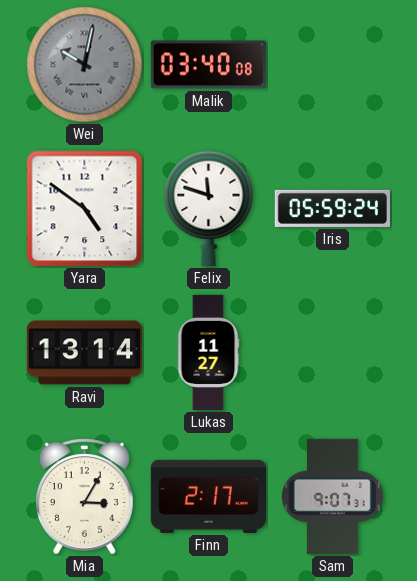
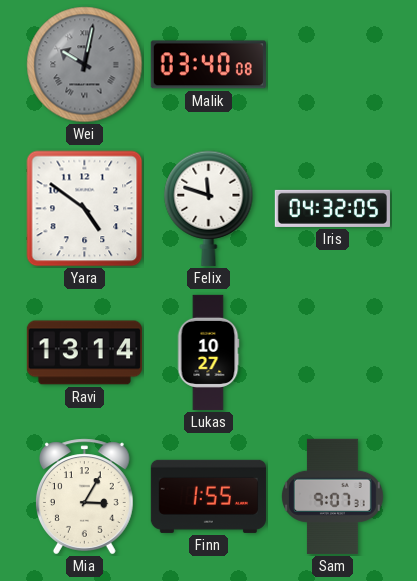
Iris: 05:59 -> 04:32 (332, 208)
Lukas: 11:27 -> 10:27 (208, 352)
Finn: 2:17 -> 1:55 (208, 496)
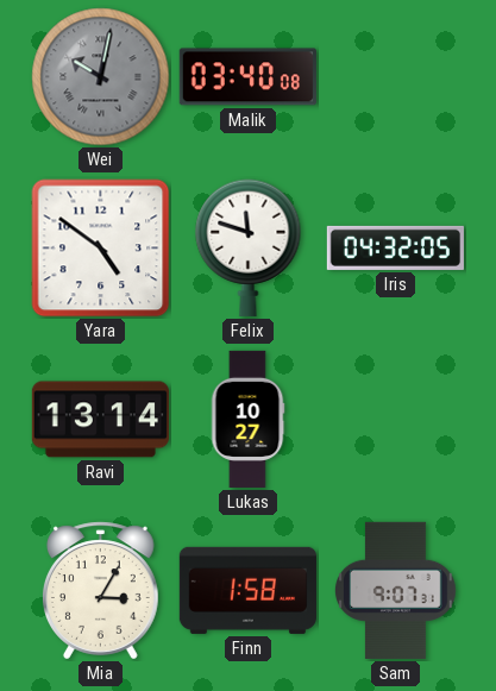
Finn: 1:55 -> 1:58 (247, 590)
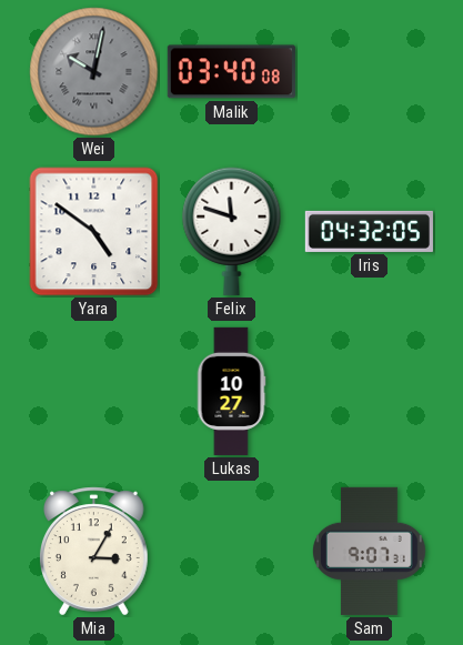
Ravi: 13:14 -> none (100, 420)
Finn: 1:58 -> none (247, 590)
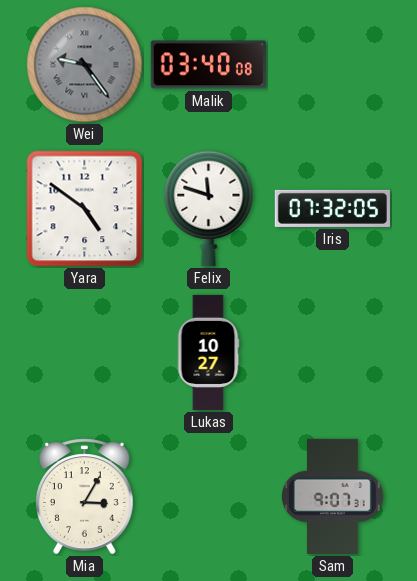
Wei: 10:02 -> 9:24 (85, 65)
Iris: 04:32 -> 07:32 (332, 208)
